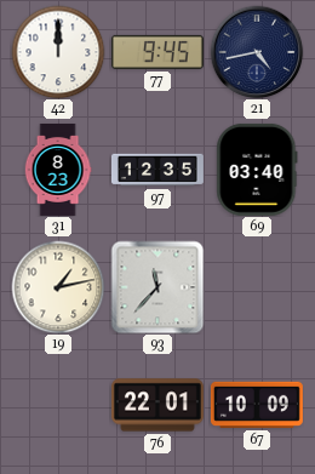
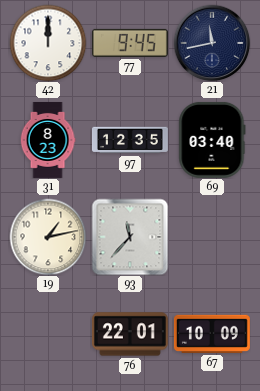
21: 4:43 -> 11:43 (212, 43)
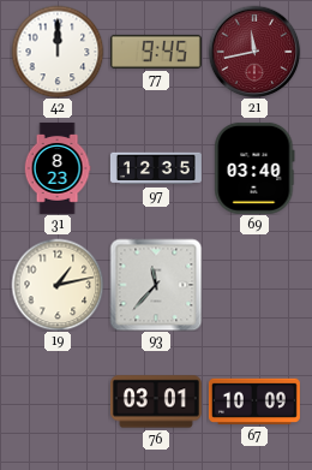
21 dial: navy -> burgundy (254, 52)
76: 22:01 -> 03:01 (156, 401)
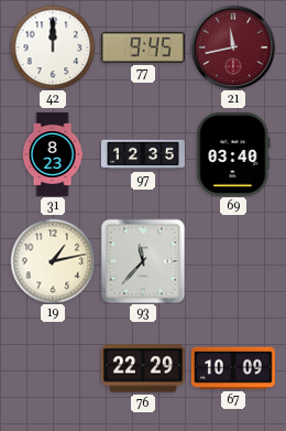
76: 03:01 -> 22:29 (143, 368)
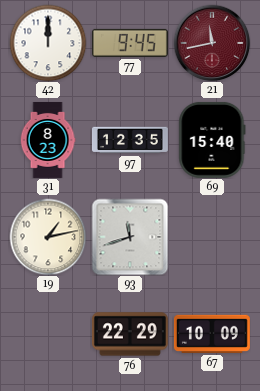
69: 03:40 -> 15:40 (212, 140)
93: 11:37 -> 11:42 (130, 237)
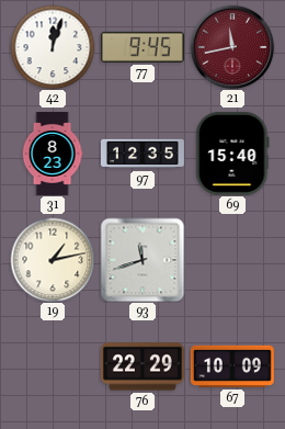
42: 12:00 -> 12:03 (53, 47)
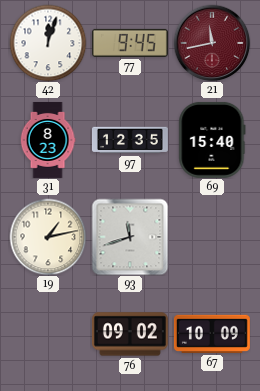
76: 22:29 -> 09:02 (130, 334)
